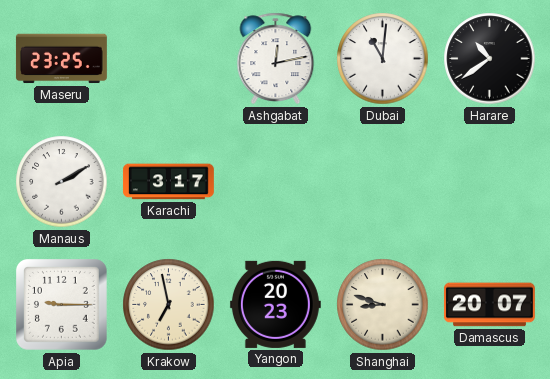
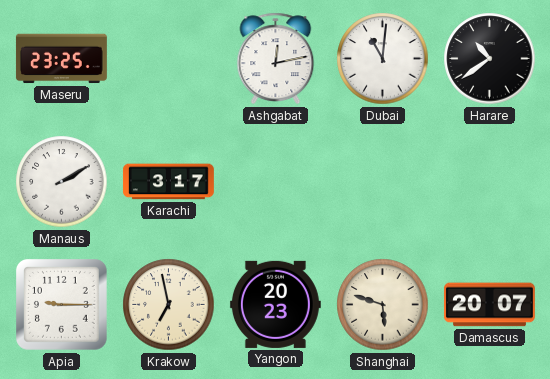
Shanghai: 8:48 -> 5:48 (383, 305)
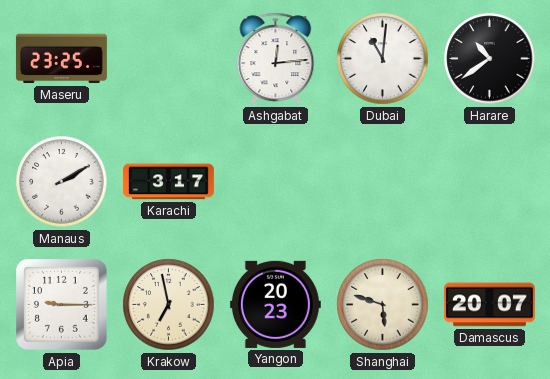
Ashgabat: 12:13 -> 12:14 (276, 59)
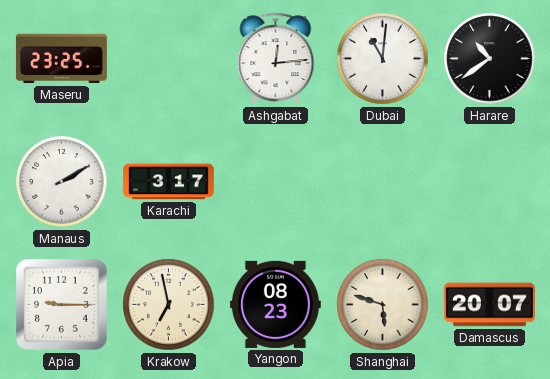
Yangon: 20:23 -> 08:23 (275, 304)
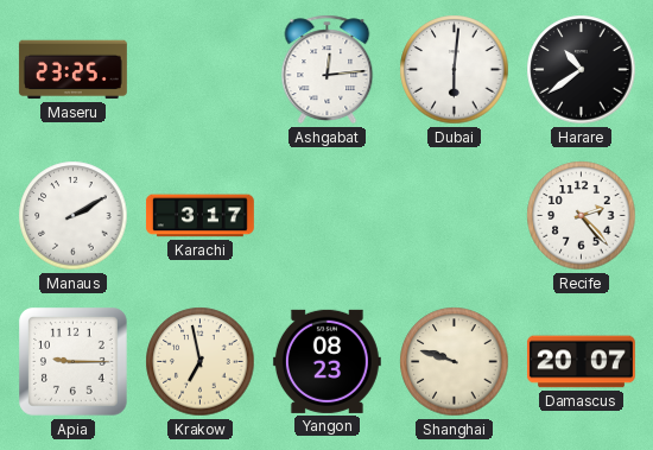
Dubai: 11:01 -> 6:01 (455, 70)
Recife: none -> 2:23 (582, 216)
Shanghai: 5:48 -> 9:48 (455, 362)
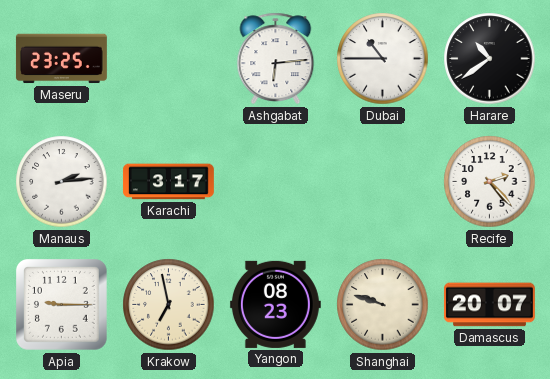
Ashgabat: 12:14 -> 6:14 (276, 59)
Dubai: 6:01 -> 10:45 (383, 59)
Manaus: 2:10 -> 2:14 (62, 182)
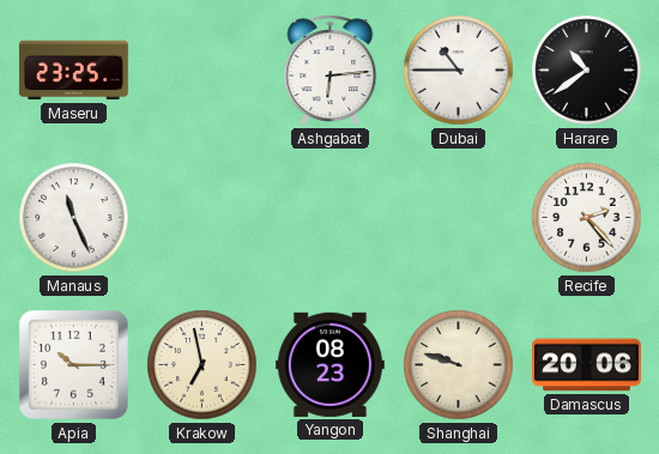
Manaus: 2:14 -> 11:26 (74, 218)
Karachi: 3:17 -> none (168, 182)
Apia: 9:15 -> 10:15 (74, 365)
Damascus: 20:07 -> 20:06 (586, 365)
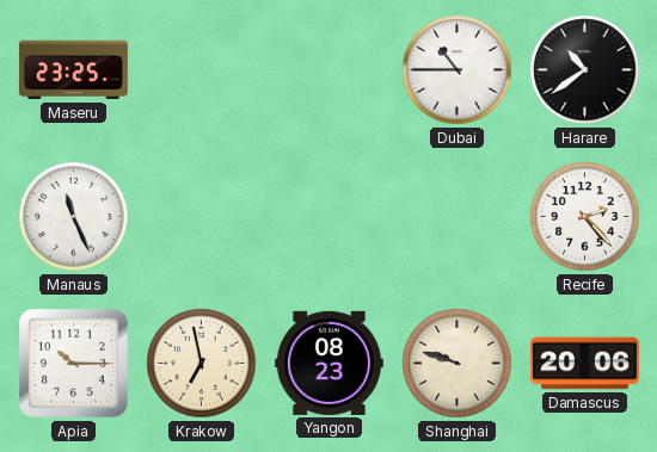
Ashgabat: 6:14 -> none (331, 71)
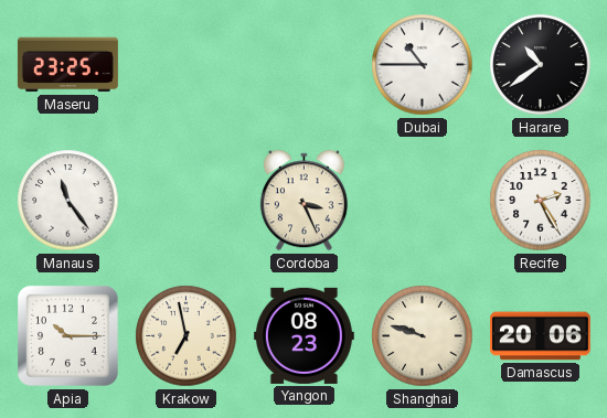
Manaus: 11:26 -> 11:24 (68, 201)
Cordoba: none -> 3:26 (303, 201)
Recife: 2:23 -> 2:25 (541, 201)
